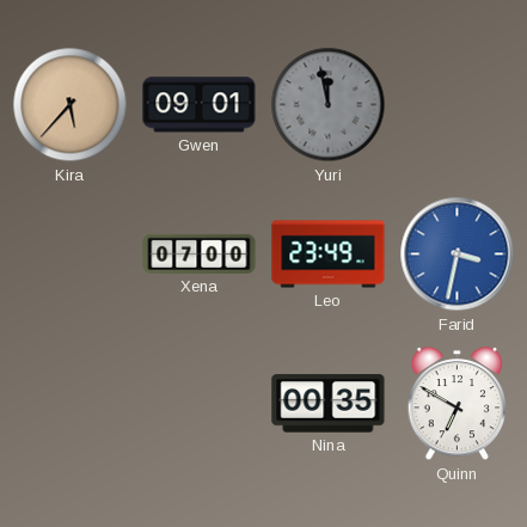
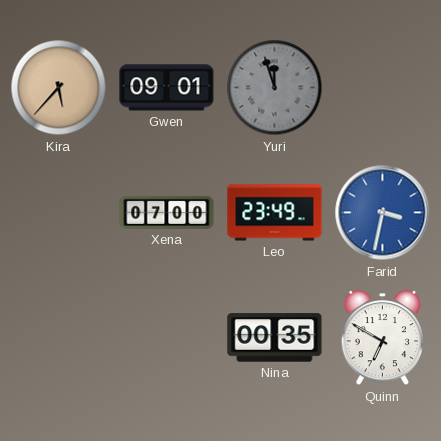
Yuri: 11:58 -> 11:57 (275, 88)
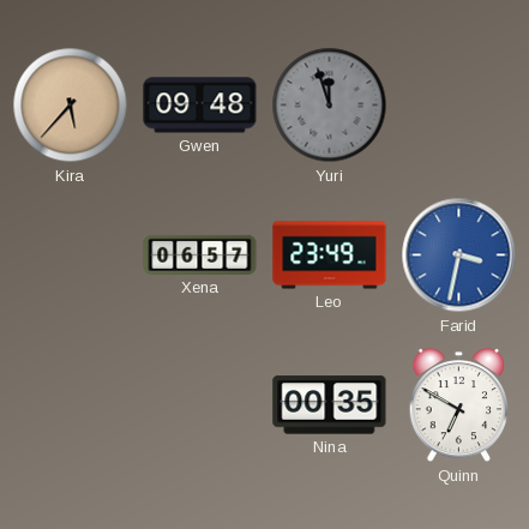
Gwen: 09:01 -> 09:48 (200, 106)
Xena: 07:00 -> 06:57 (200, 254)
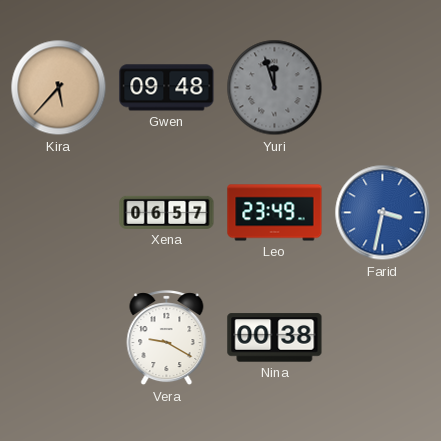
Vera: none -> 9:20 (167, 338)
Nina: 00:35 -> 00:38 (275, 338)
Quinn: 6:50 -> none (459, 407)
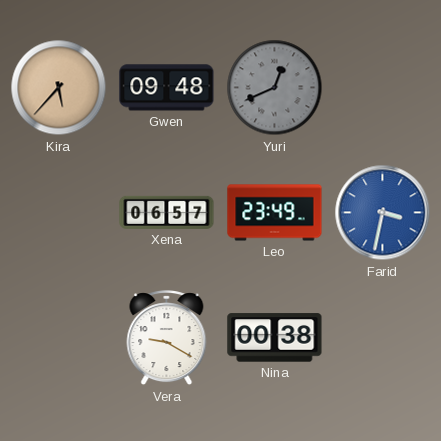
Yuri: 11:57 -> 12:41 (275, 88)
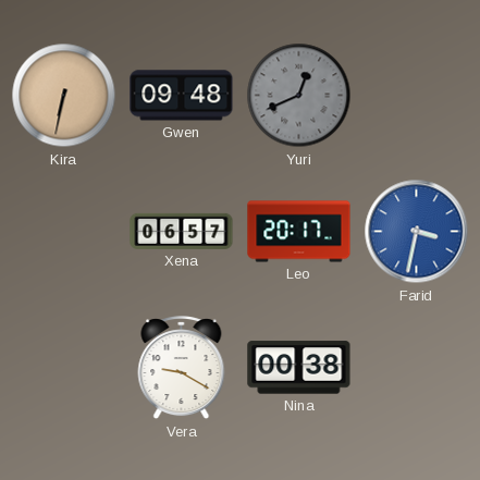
Kira: 5:37 -> 6:32 (64, 96)
Leo: 23:49 -> 20:17 (299, 232)
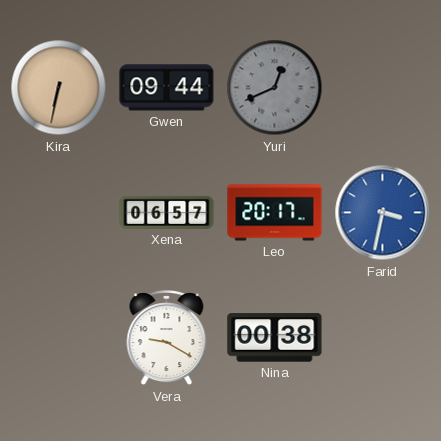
Gwen: 09:48 -> 09:44 (167, 88)
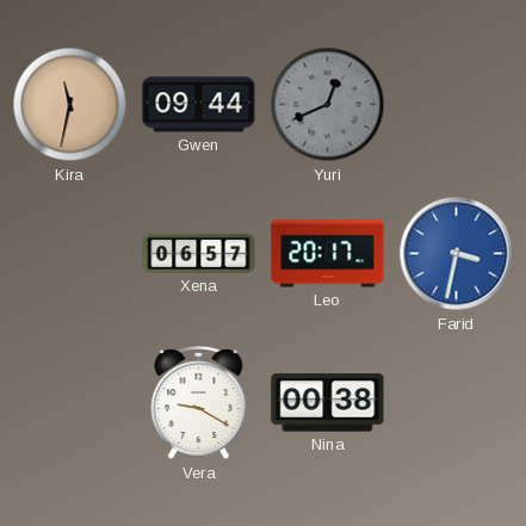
Kira: 6:32 -> 11:32 (70, 105)
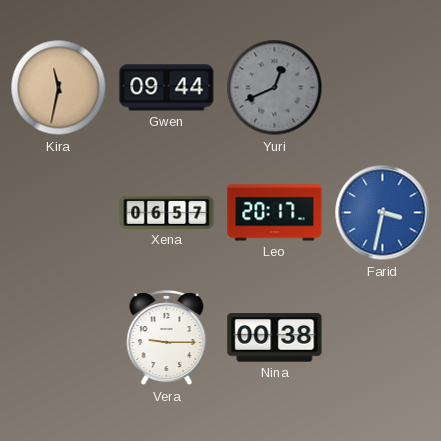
Vera: 9:20 -> 9:15 (167, 338)
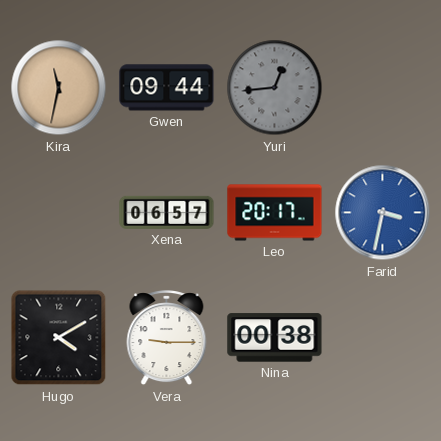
Yuri: 12:41 -> 12:44 (275, 88)
Hugo: none -> 4:10 (59, 338)
